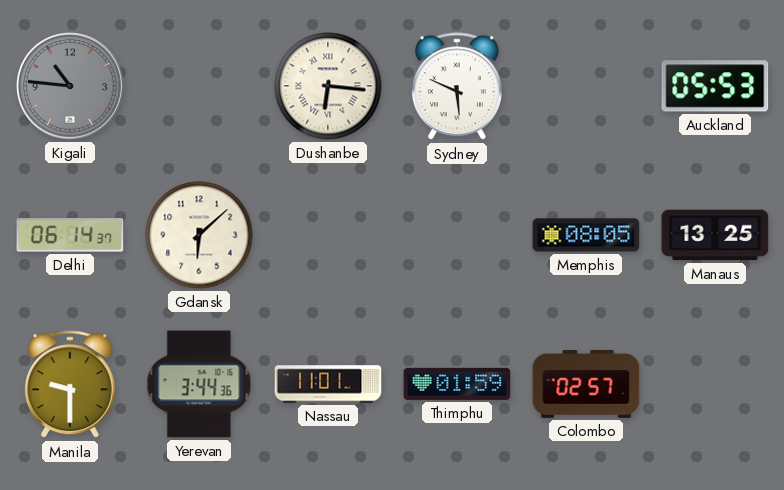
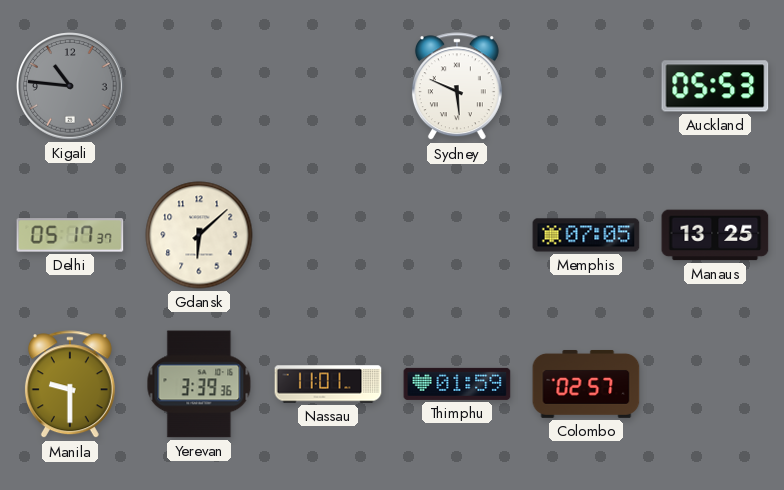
Dushanbe: 6:16 -> none (328, 86)
Delhi: 06:14 -> 05:17 (70, 235)
Memphis: 08:05 -> 07:05 (586, 235)
Yerevan: 3:44 -> 3:39 (199, 384)
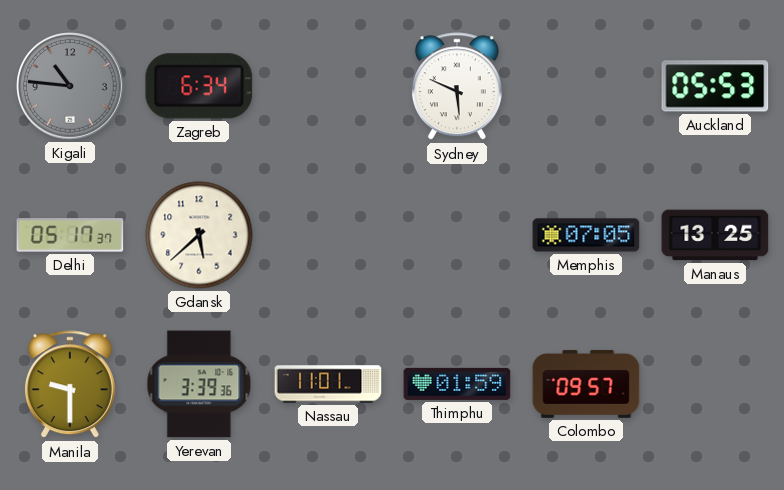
Zagreb: none -> 6:34 (199, 86)
Gdansk: 6:08 -> 5:38 (199, 235)
Colombo: 02:57 -> 09:57 (586, 384)
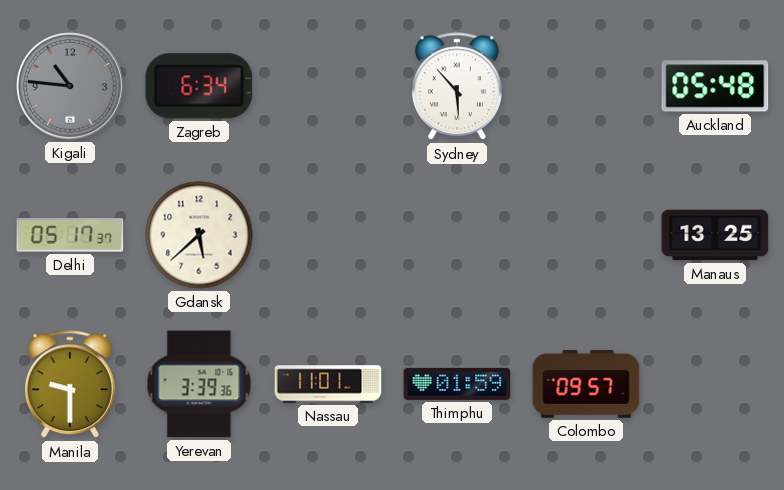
Sydney: 5:49 -> 5:53 (457, 87)
Auckland: 05:53 -> 05:48 (715, 86)
Memphis: 07:05 -> none (586, 235)
